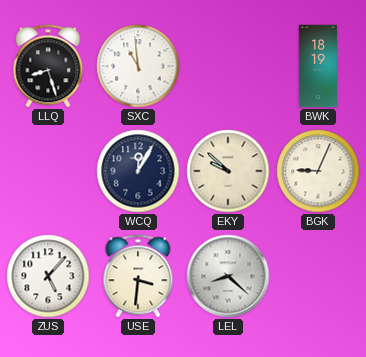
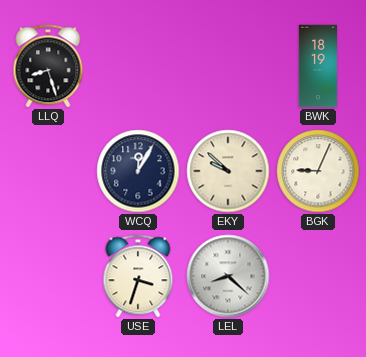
SXC: 10:59 -> none (138, 66)
ZUS: 5:07 -> none (48, 276)
USE: 3:31 -> 3:33 (138, 276)
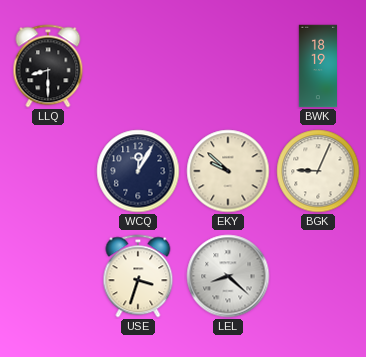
LLQ: 8:27 -> 8:30 (48, 66)
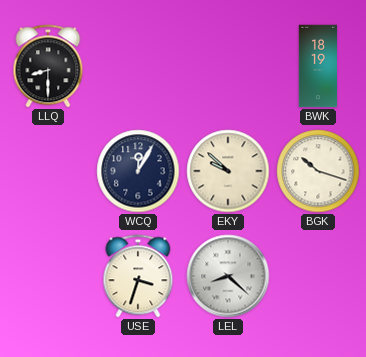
BGK: 9:04 -> 10:18 (318, 171)
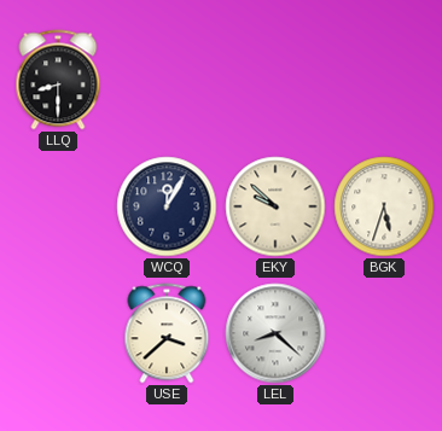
BWK: 18:19 -> none (318, 66)
BGK: 10:18 -> 5:33 (384, 206)
USE: 3:33 -> 3:38 (167, 333)
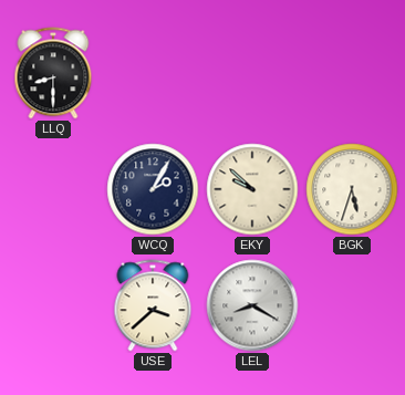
WCQ: 12:05 -> 2:05 (153, 189)
LEL: 8:22 -> 8:20 (252, 305)
